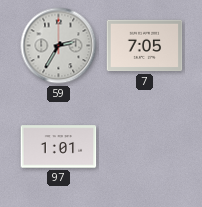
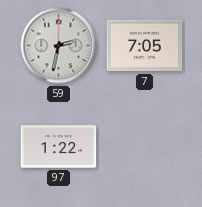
59: 2:35 -> 2:32 (59, 46)
97: 1:01 -> 1:22 (59, 147)
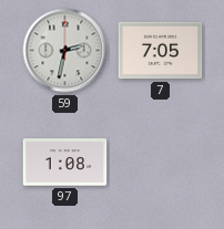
97: 1:22 -> 1:08 (65, 163)
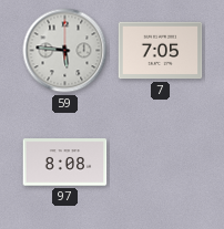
59: 2:32 -> 5:46 (65, 51)
97: 1:08 -> 8:08 (65, 163)
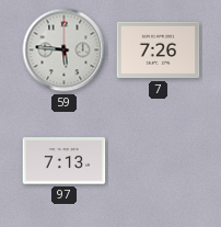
7: 7:05 -> 7:26 (159, 50)
97: 8:08 -> 7:13 (65, 161)
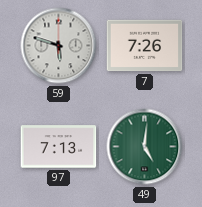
59: 5:46 -> 5:48 (59, 46)
49: none -> 5:01 (145, 147)
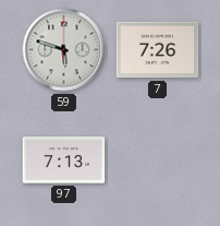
49: 5:01 -> none (145, 147)
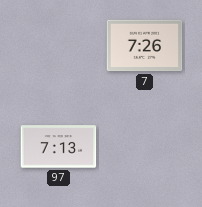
59: 5:48 -> none (64, 50)
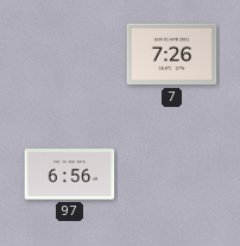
97: 7:13 -> 6:56 (70, 175)
